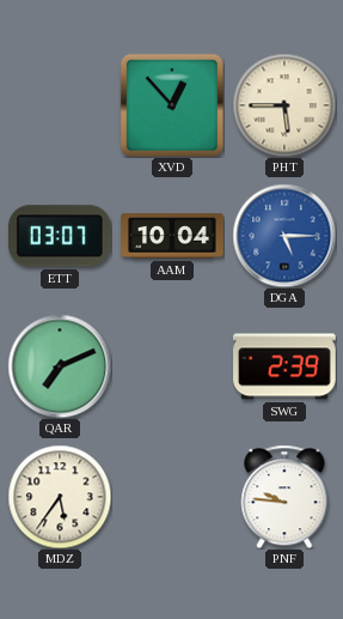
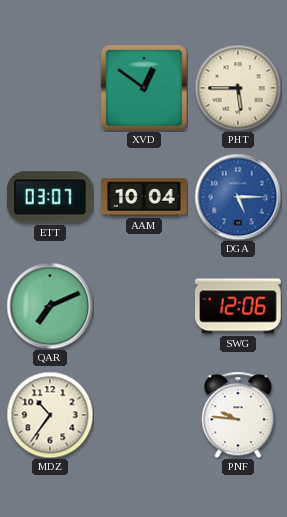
XVD: 12:53 -> 12:51 (144, 88)
SWG: 2:39 -> 12:06 (239, 306)
MDZ: 5:36 -> 10:36 (50, 415)
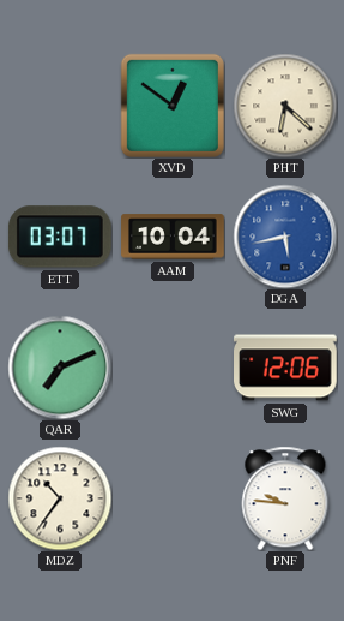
PHT: 5:45 -> 6:22 (285, 106)
DGA: 5:15 -> 5:43 (285, 237)
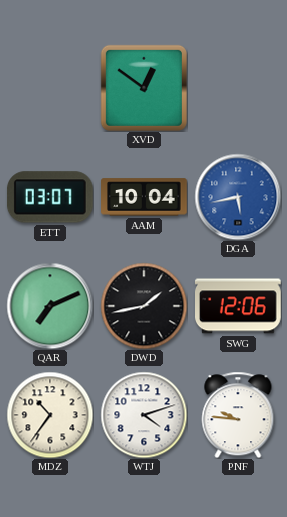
PHT: 6:22 -> none (285, 106)
DWD: none -> 1:43 (144, 306)
WTJ: none -> 4:12 (144, 415)
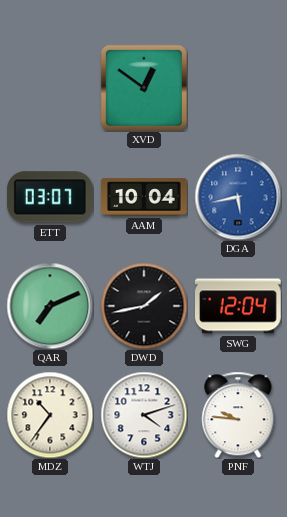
SWG: 12:06 -> 12:04 (239, 306)
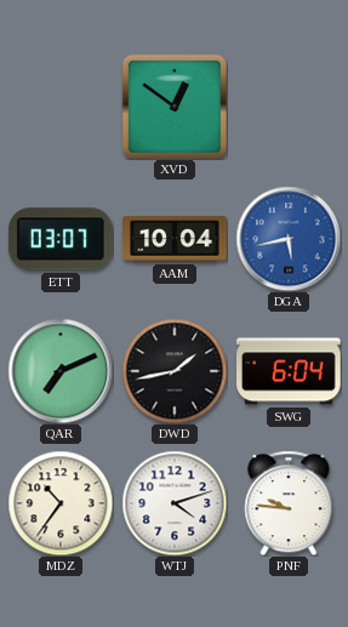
SWG: 12:04 -> 6:04 (290, 371)
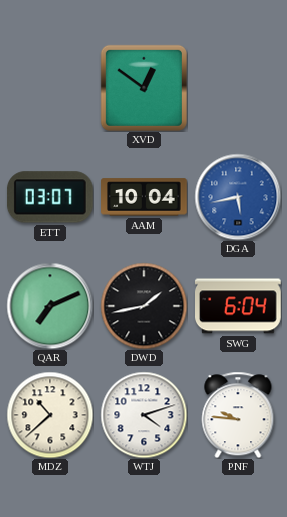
MDZ: 10:36 -> 10:38 (50, 415)
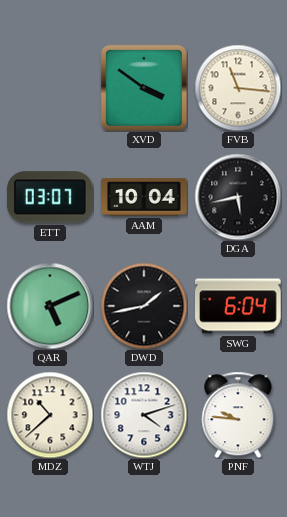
XVD: 12:51 -> 3:51 (144, 88)
FVB: none -> 11:16 (238, 88)
DGA dial: blue -> black (238, 197)
QAR: 7:11 -> 5:11 (50, 306)
